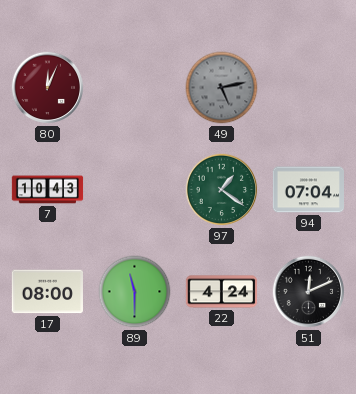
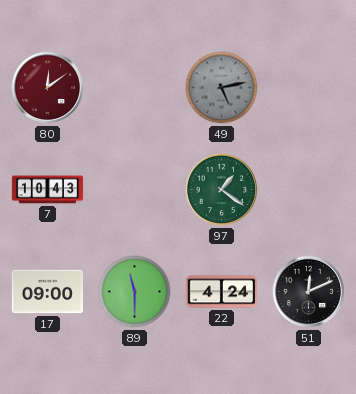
80: 12:04 -> 12:09 (48, 88)
94: 07:04 -> none (308, 190)
17: 08:00 -> 09:00 (47, 292)
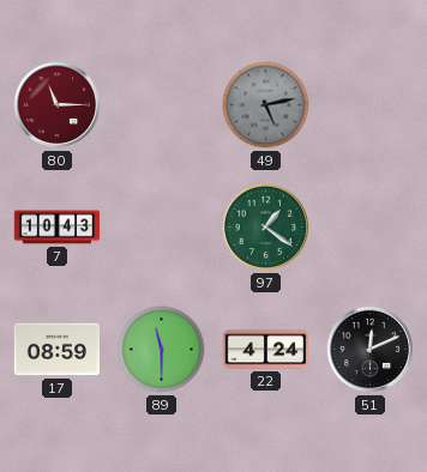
80: 12:09 -> 11:15 (58, 105)
17: 09:00 -> 08:59 (56, 350)
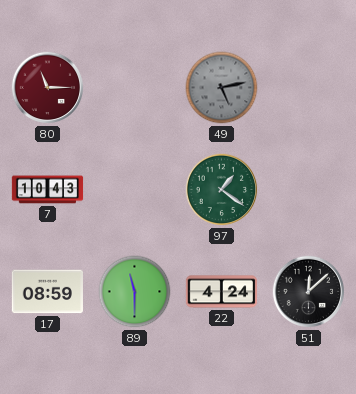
51: 12:11 -> 12:08 (309, 292)
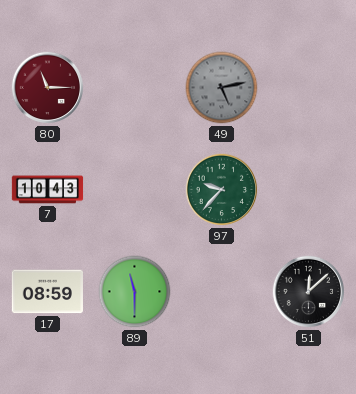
97: 1:21 -> 9:37 (222, 190)
22: 4:24 -> none (222, 292)
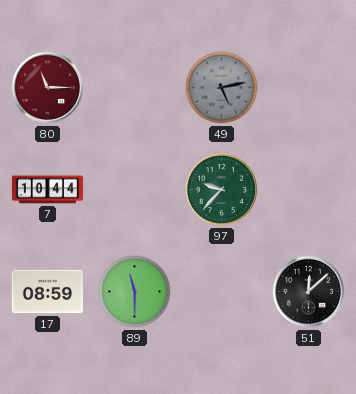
7: 10:43 -> 10:44 (48, 190)
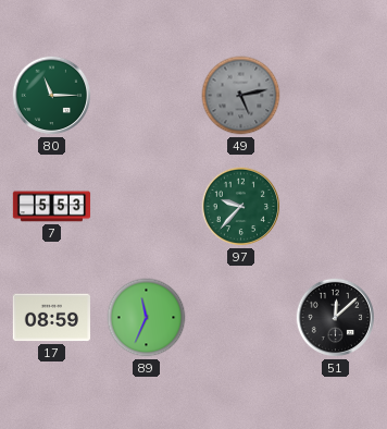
80 dial: burgundy -> green (52, 96)
7: 10:44 -> 5:53 (52, 207)
89: 11:30 -> 11:34 (147, 318)
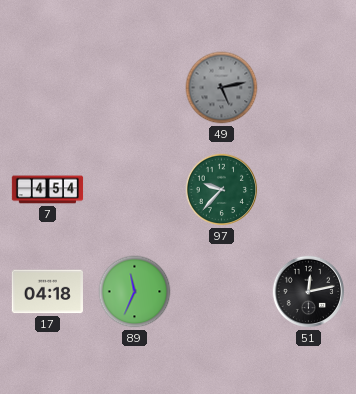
80: 11:15 -> none (52, 96)
7: 5:53 -> 4:54 (48, 190)
17: 08:59 -> 04:18 (47, 292)
51: 12:08 -> 12:13 (309, 292)
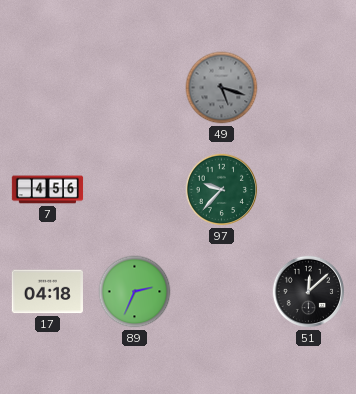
49: 5:13 -> 5:18 (222, 88)
7: 4:54 -> 4:56 (48, 190)
89: 11:34 -> 2:34 (135, 292)
51: 12:13 -> 12:08 (309, 292)
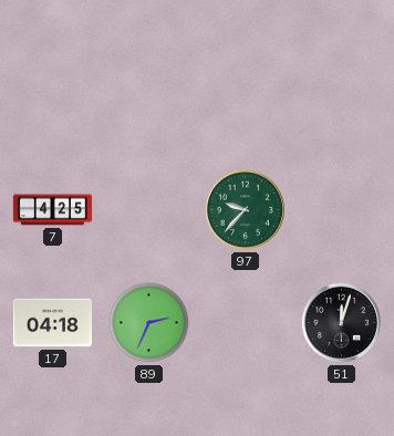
49: 5:18 -> none (222, 88)
7: 4:56 -> 4:25 (53, 210)
51: 12:08 -> 12:03 (342, 323)
